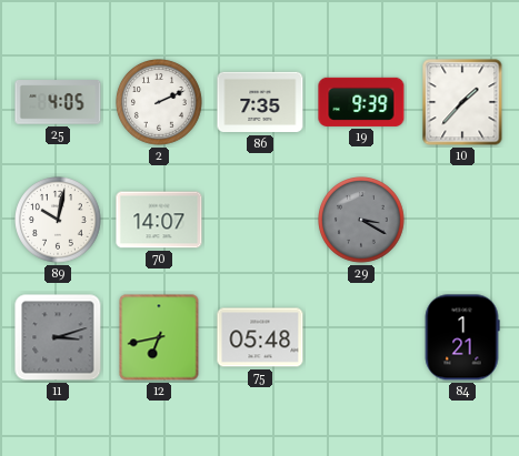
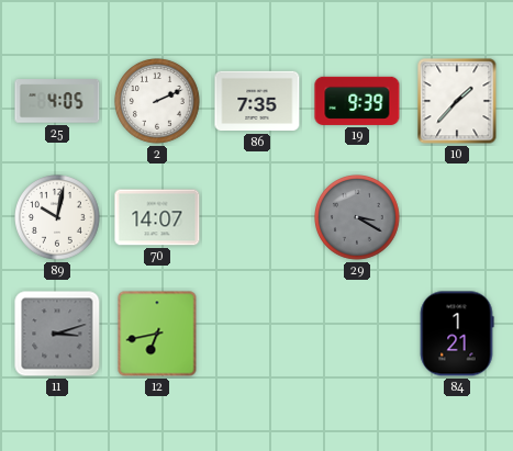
75: 05:48 -> none (260, 337)
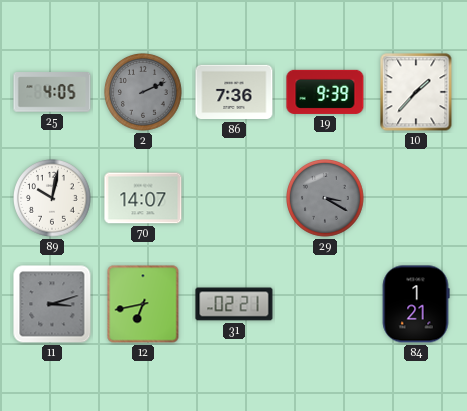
2 dial: white -> grey (143, 92)
86: 7:35 -> 7:36 (234, 92)
31: none -> 02:21 (234, 304)
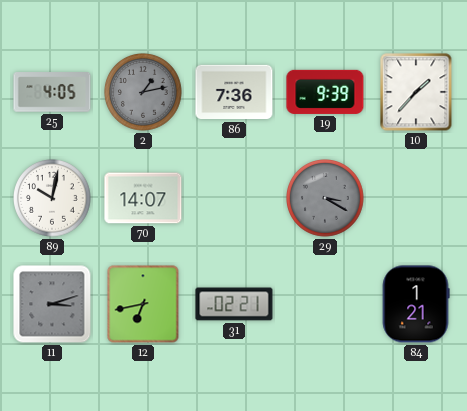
2: 2:11 -> 1:13 (143, 92)
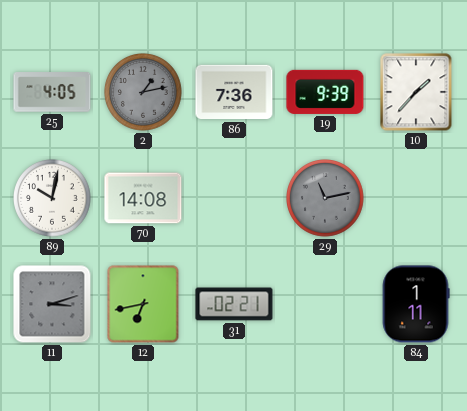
70: 14:07 -> 14:08 (143, 198)
29: 3:20 -> 11:13 (325, 198)
84: 1:21 -> 1:11 (416, 304)
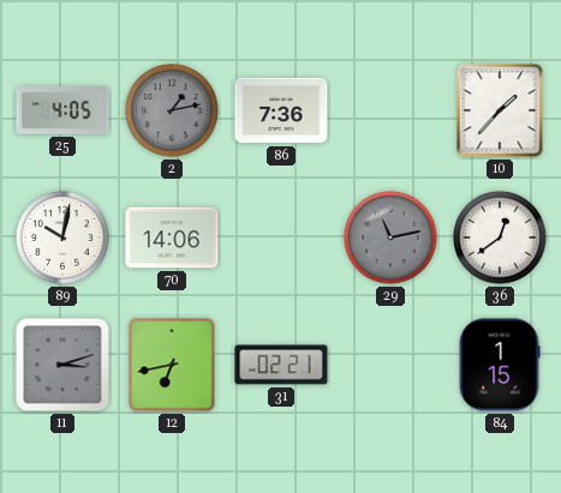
19: 9:39 -> none (325, 92)
70: 14:08 -> 14:06 (172, 238)
36: none -> 12:39 (500, 238)
84: 1:11 -> 1:15 (500, 365)
